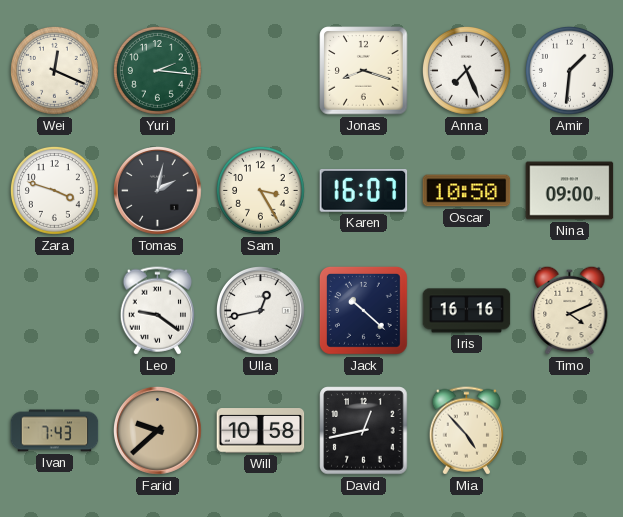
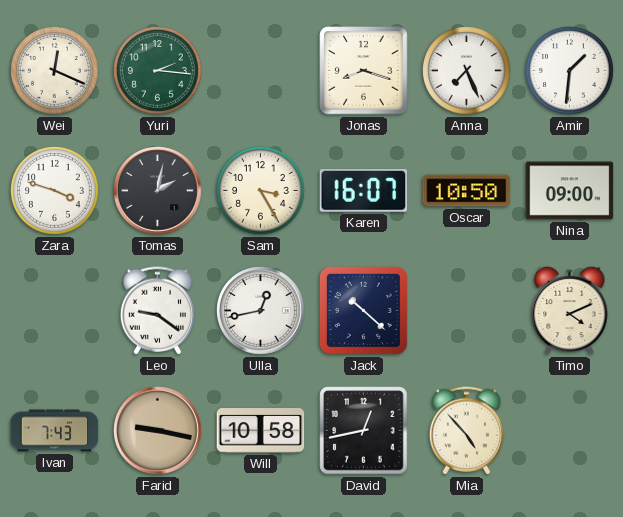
Iris: 16:16 -> none (467, 311)
Farid: 9:38 -> 9:17 (158, 431)
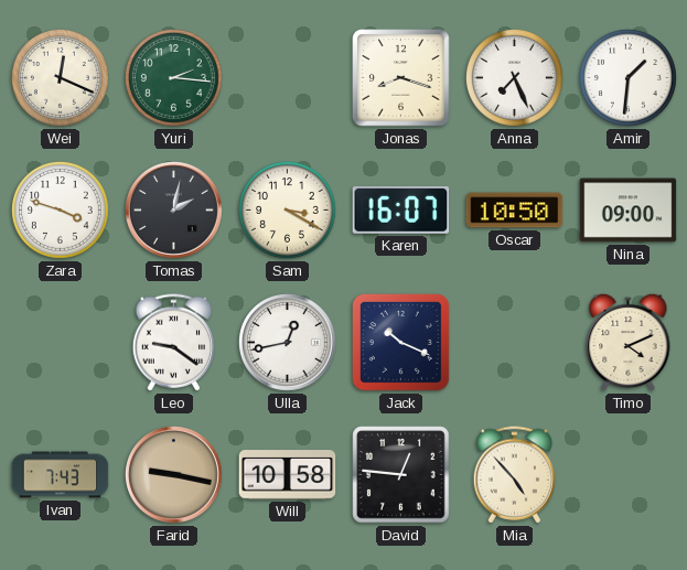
Sam: 3:25 -> 3:20 (287, 209)
Jack: 10:22 -> 10:19 (400, 342)
David: 12:43 -> 12:46 (401, 475)
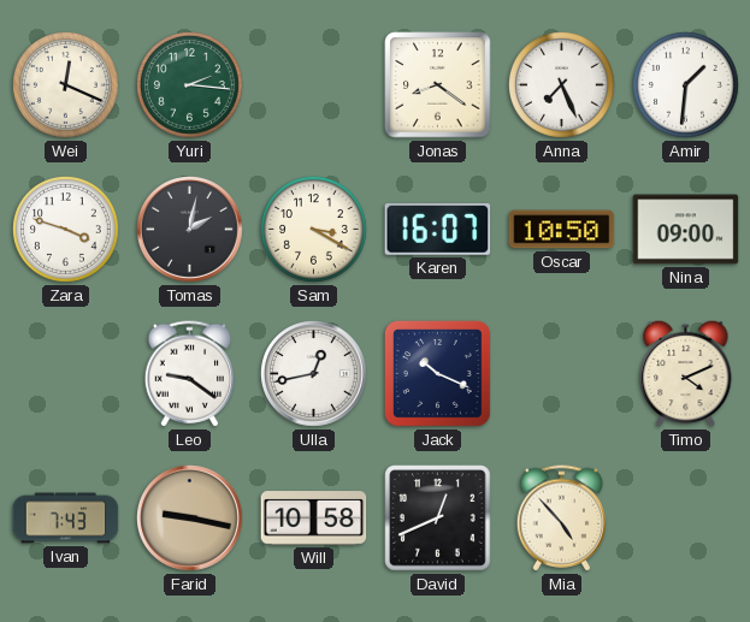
Jonas: 8:18 -> 8:21 (438, 85)
David: 12:46 -> 12:41 (438, 519)
